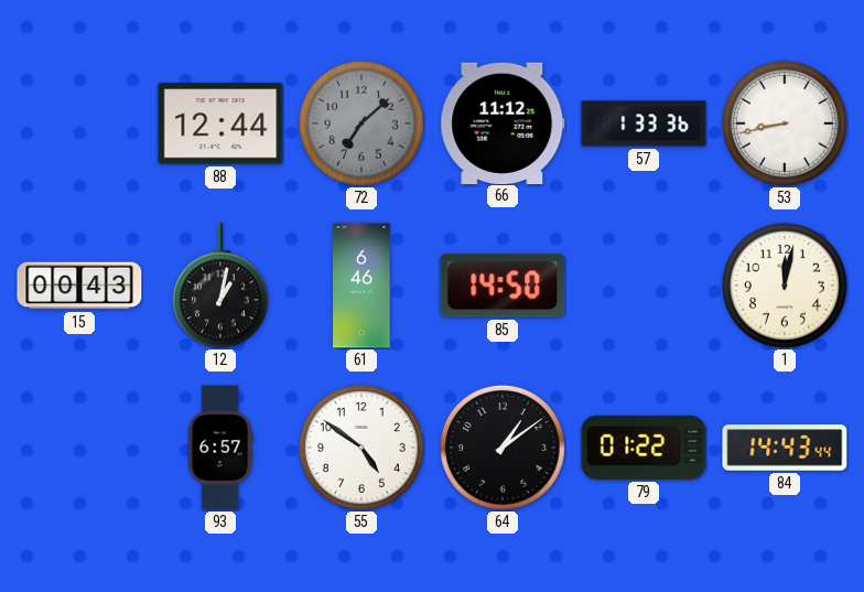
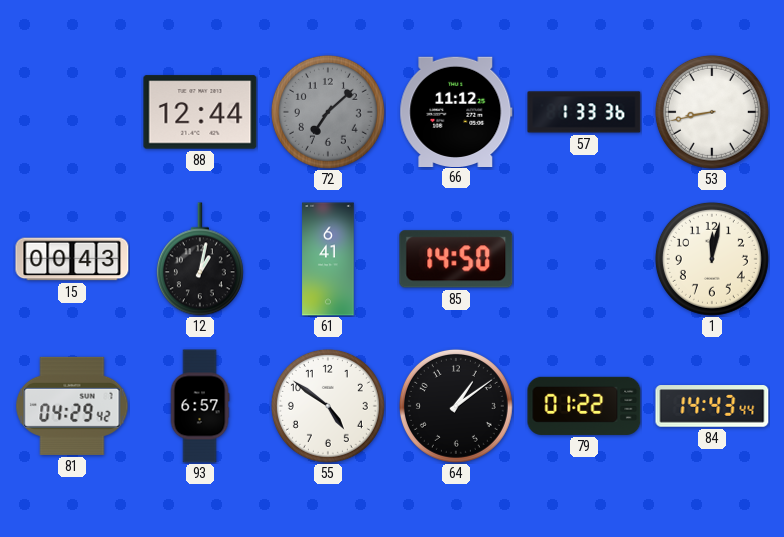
61: 6:46 -> 6:41 (328, 259)
81: none -> 04:29 (72, 406)
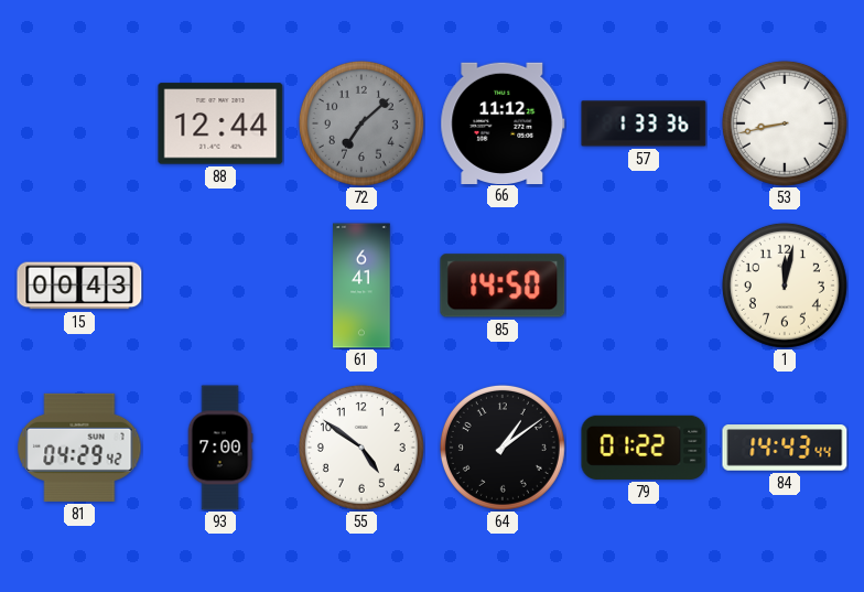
12: 1:02 -> none (200, 259)
93: 6:57 -> 7:00 (220, 448)
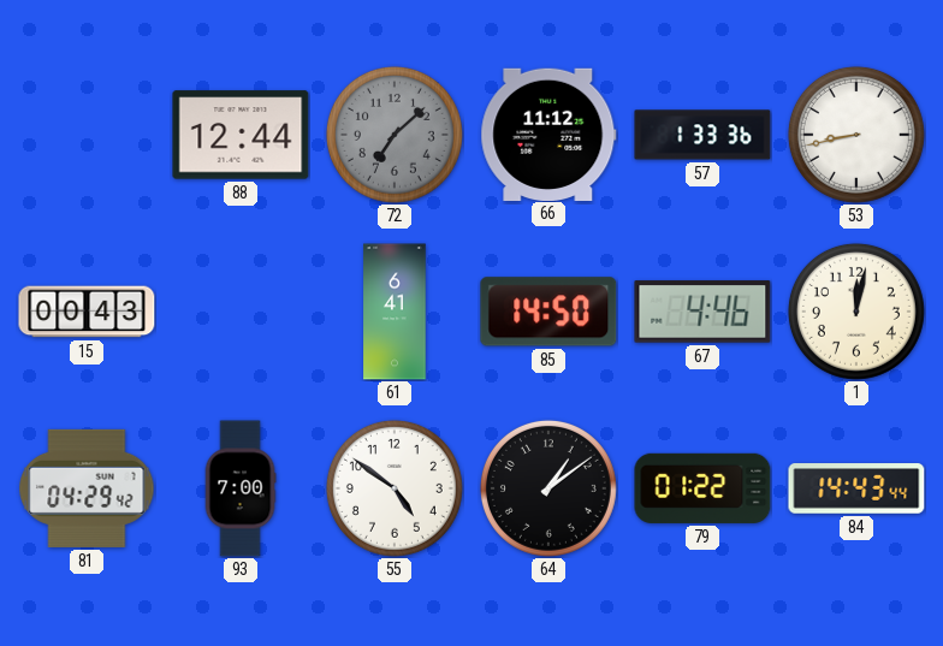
67: none -> 4:46 (702, 312)
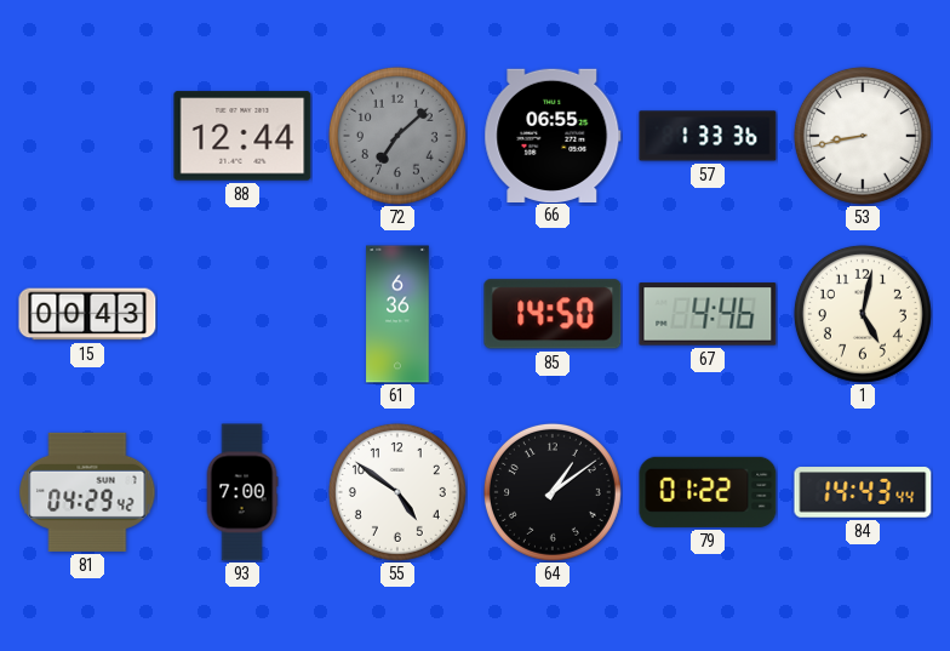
66: 11:12 -> 06:55 (553, 135)
61: 6:41 -> 6:36 (397, 314)
1: 12:02 -> 5:02 (863, 314)
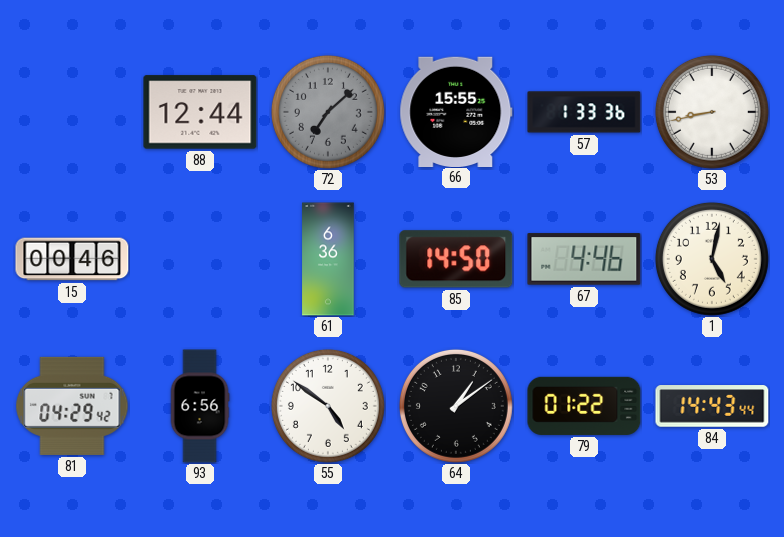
66: 06:55 -> 15:55 (456, 111)
15: 00:43 -> 00:46 (72, 259)
93: 7:00 -> 6:56 (200, 406)
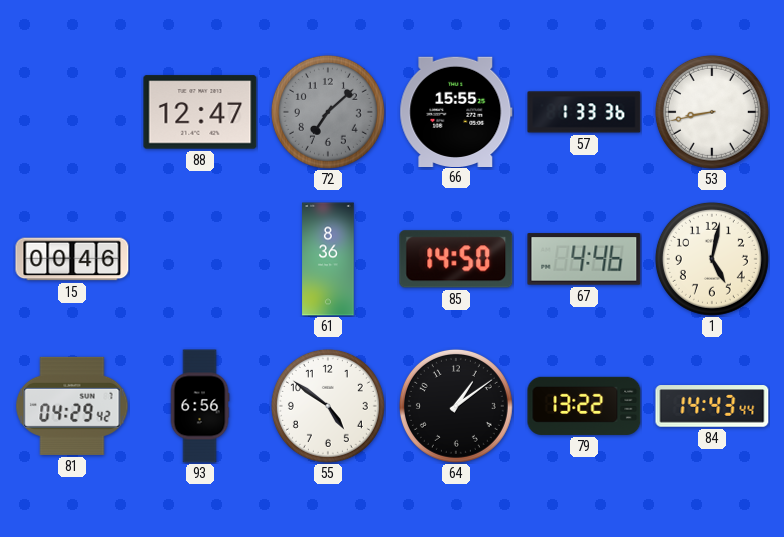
88: 12:44 -> 12:47 (200, 112)
61: 6:36 -> 8:36 (328, 259)
79: 01:22 -> 13:22 (584, 406)
